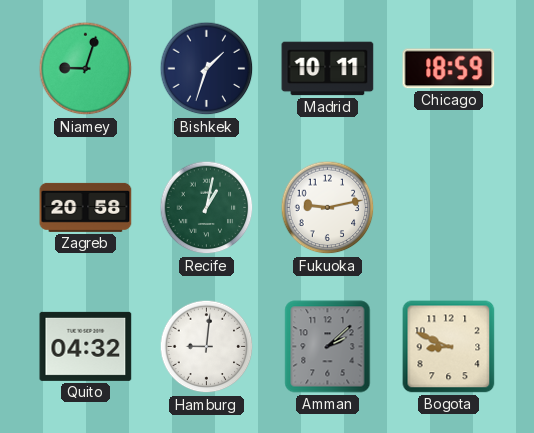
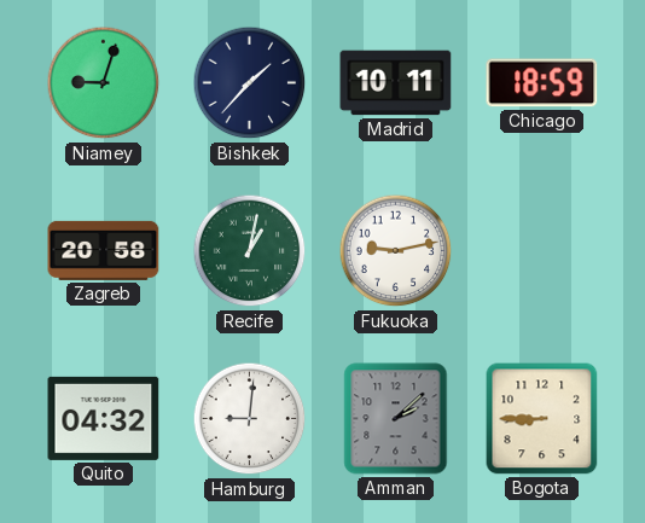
Bishkek: 1:33 -> 1:37 (250, 83)
Bogota: 8:49 -> 8:45 (542, 419)
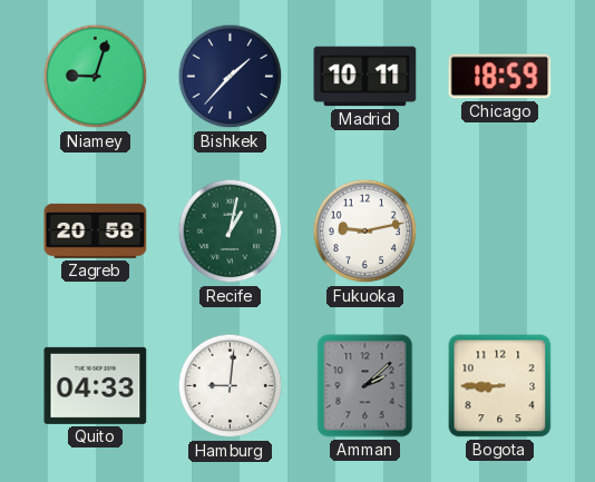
Quito: 04:32 -> 04:33 (96, 385)
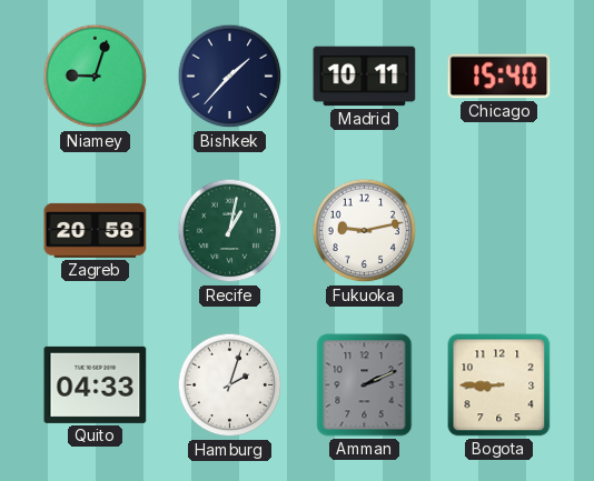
Chicago: 18:59 -> 15:40 (499, 77)
Hamburg: 9:01 -> 2:03 (230, 385)
Amman: 2:08 -> 2:11 (365, 385)
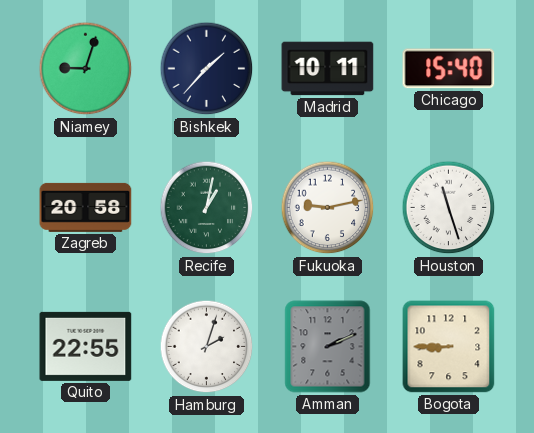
Houston: none -> 11:27 (449, 208)
Quito: 04:33 -> 22:55 (86, 346)
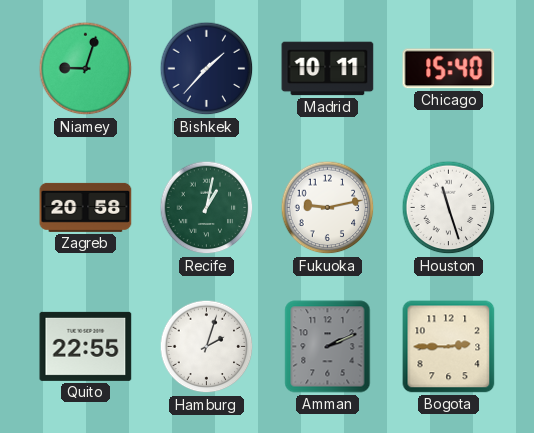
Bogota: 8:45 -> 2:45 (449, 347)
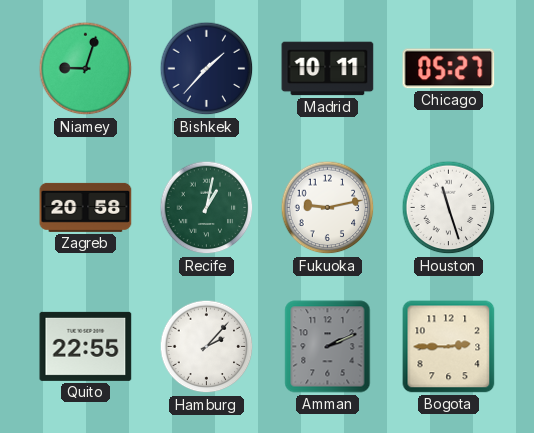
Chicago: 15:40 -> 05:27 (449, 69)
Hamburg: 2:03 -> 2:07 (207, 347)
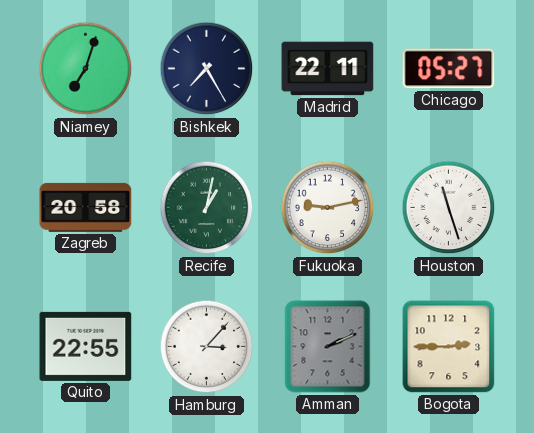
Niamey: 9:03 -> 7:03 (86, 69)
Bishkek: 1:37 -> 7:25 (207, 69)
Madrid: 10:11 -> 22:11 (328, 69)
Hamburg: 2:07 -> 3:07 (207, 347)
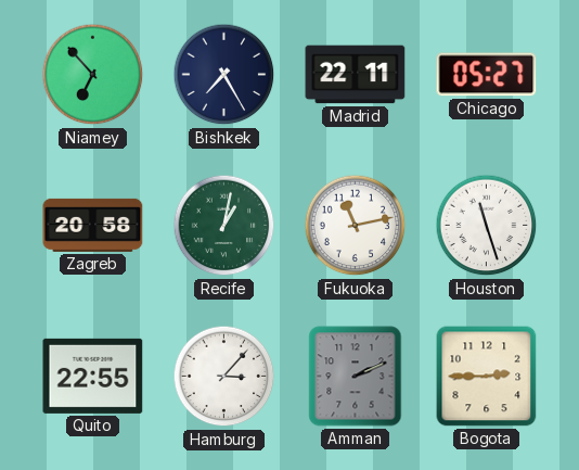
Niamey: 7:03 -> 6:53 (93, 75)
Fukuoka: 9:13 -> 11:13 (356, 226)
